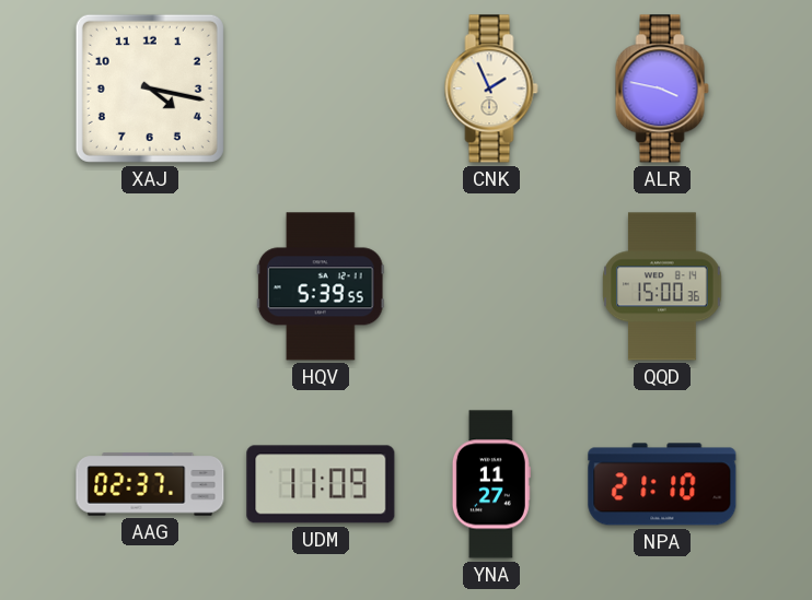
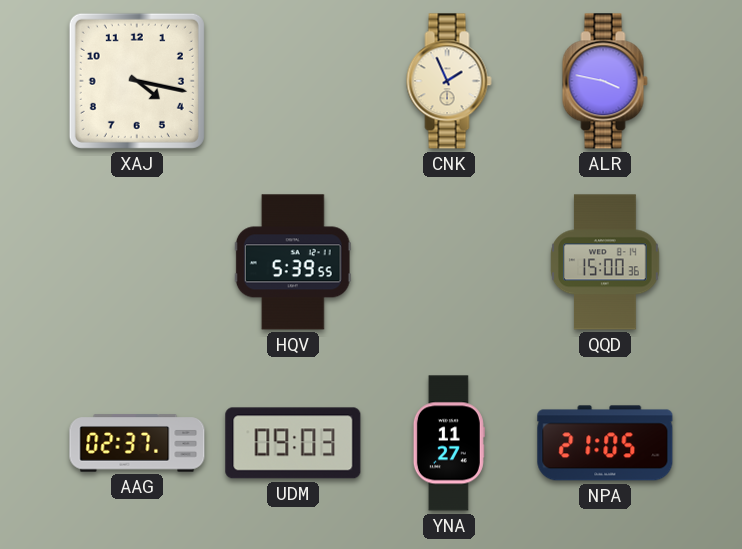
UDM: 11:09 -> 09:03 (293, 443)
NPA: 21:10 -> 21:05 (605, 443)
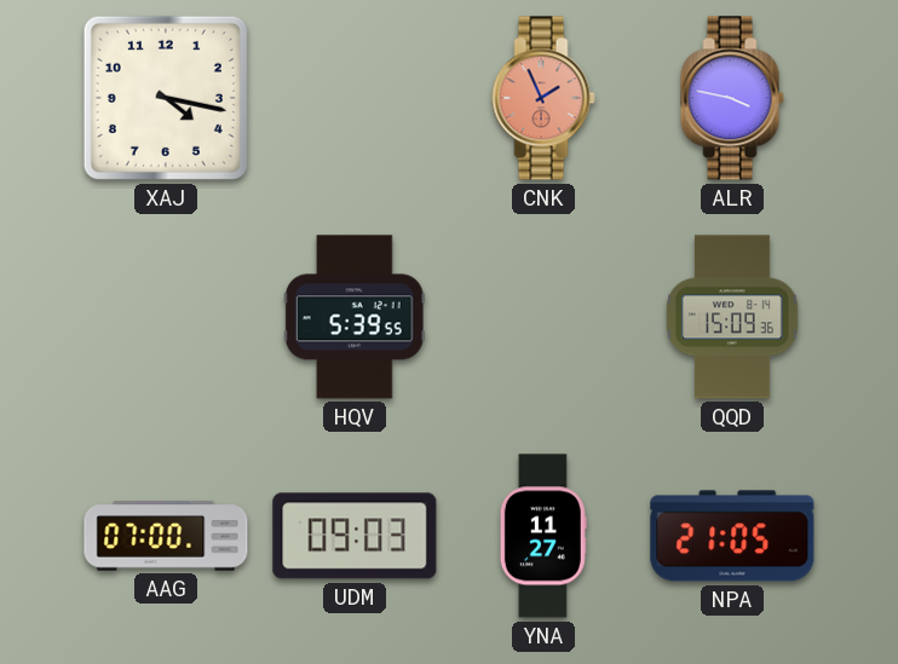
CNK dial: cream -> salmon (543, 98)
QQD: 15:00 -> 15:09 (732, 317)
AAG: 02:37 -> 07:00 (166, 536)
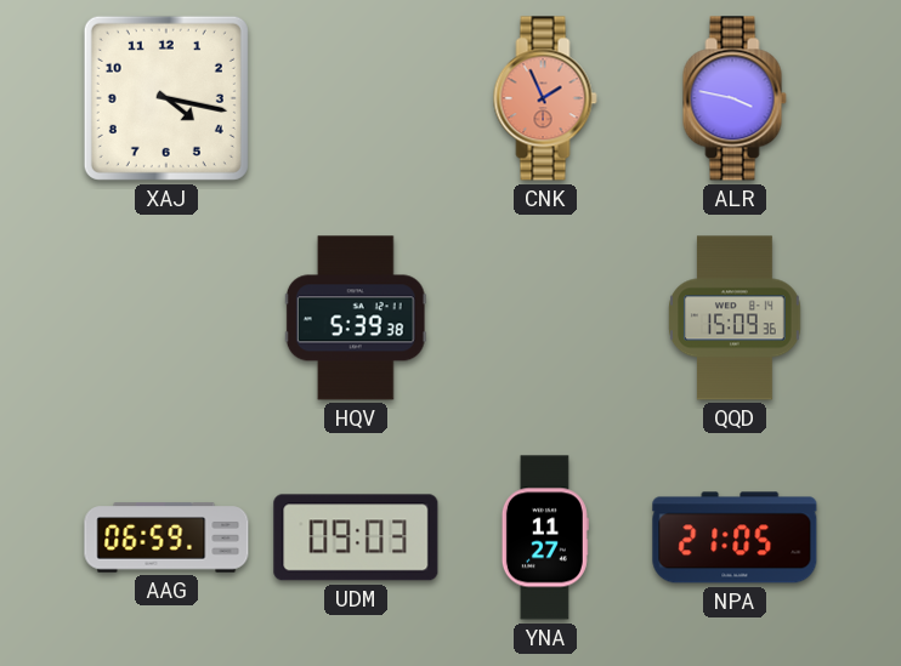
HQV: 5:39:55 -> 5:39:38 (356, 318)
AAG: 07:00 -> 06:59 (166, 537)
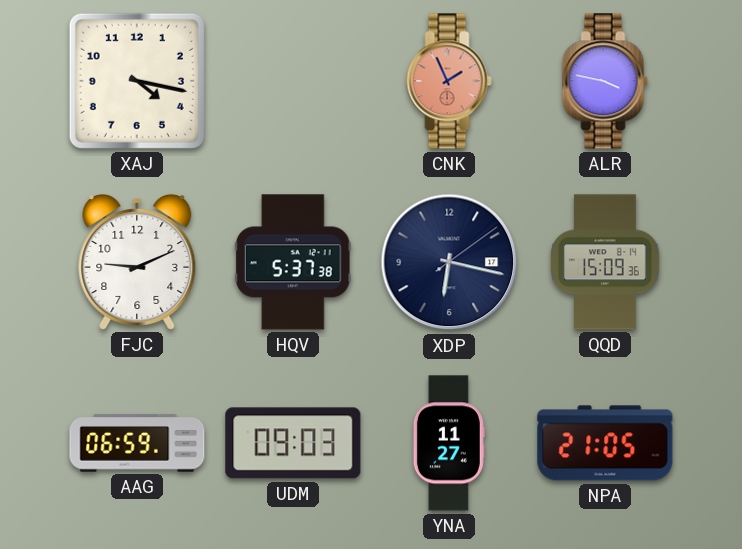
FJC: none -> 9:11 (137, 262)
HQV: 5:39 -> 5:37 (293, 262)
XDP: none -> 6:17 (449, 262)
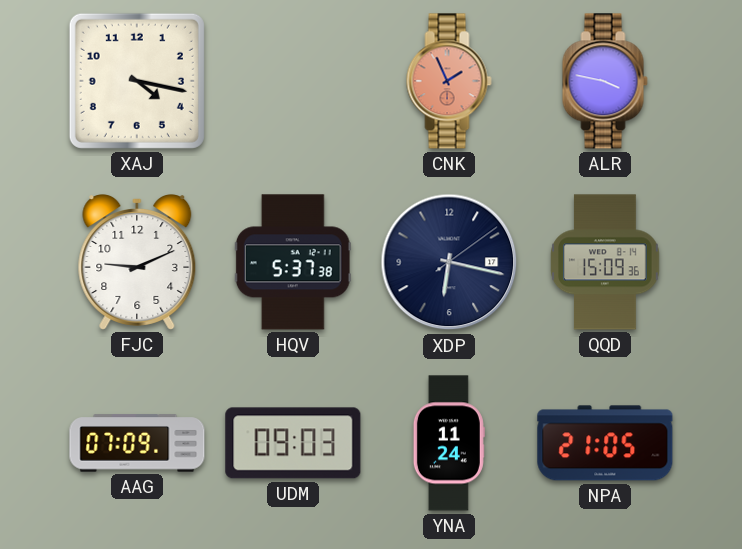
AAG: 06:59 -> 07:09 (137, 443)
YNA: 11:27 -> 11:24 (449, 443)
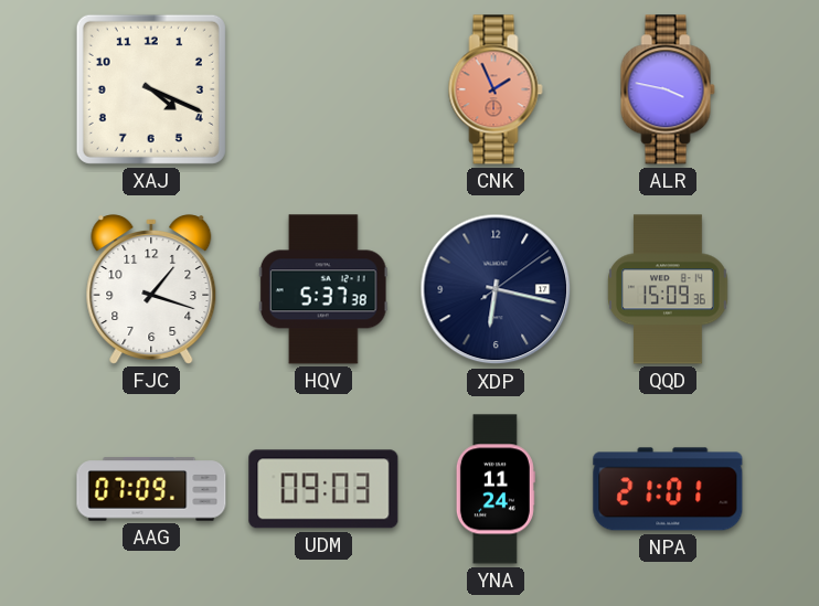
XAJ: 4:17 -> 4:19 (151, 89)
FJC: 9:11 -> 1:18 (151, 289)
NPA: 21:05 -> 21:01 (668, 489)
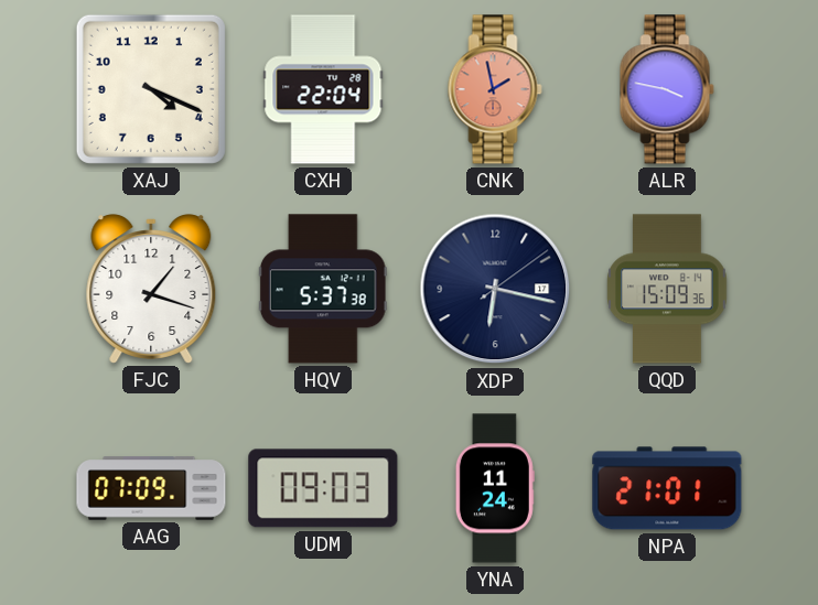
CXH: none -> 22:04 (323, 89)
CNK: 1:56 -> 1:58 (495, 89)
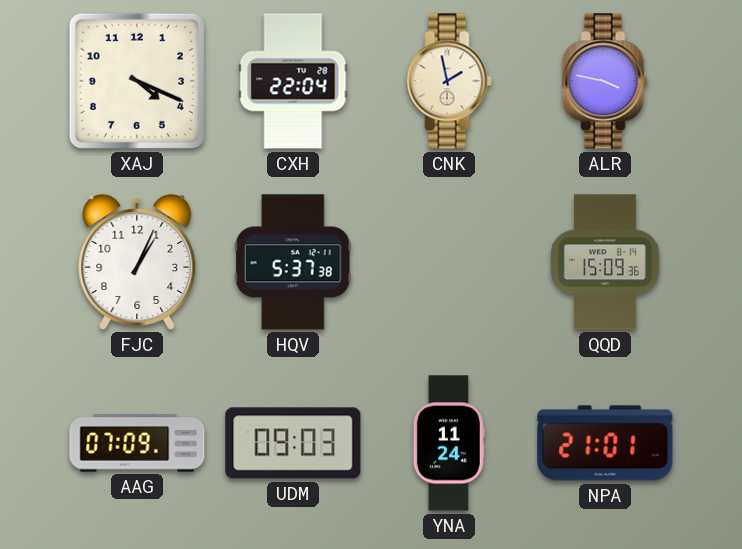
CNK dial: salmon -> cream (449, 81)
FJC: 1:18 -> 1:04 (137, 262)
XDP: 6:17 -> none (495, 289)
